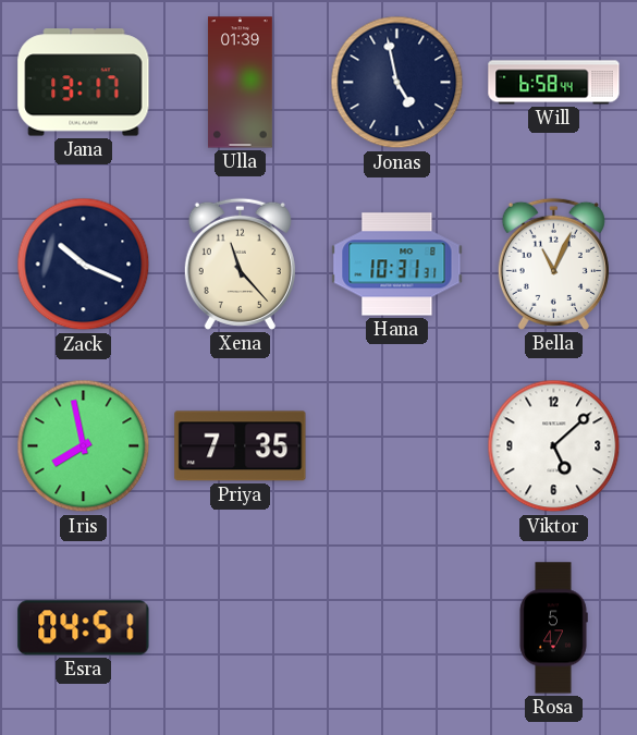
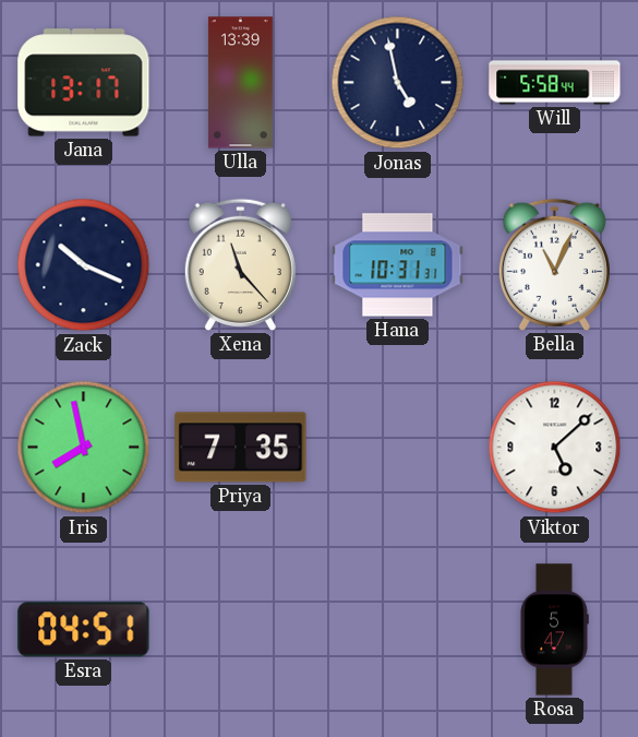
Ulla: 01:39 -> 13:39 (240, 83)
Will: 6:58 -> 5:58 (555, 83)
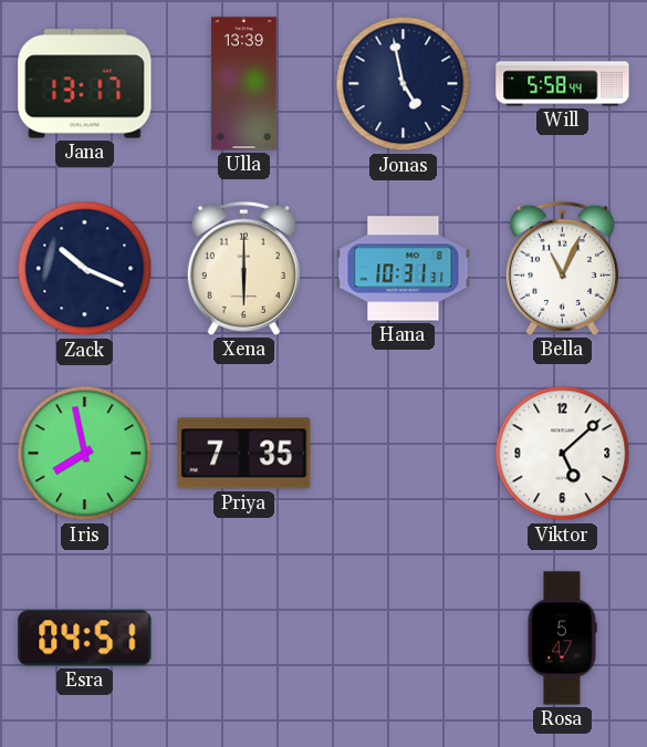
Xena: 11:23 -> 6:00 (243, 268)
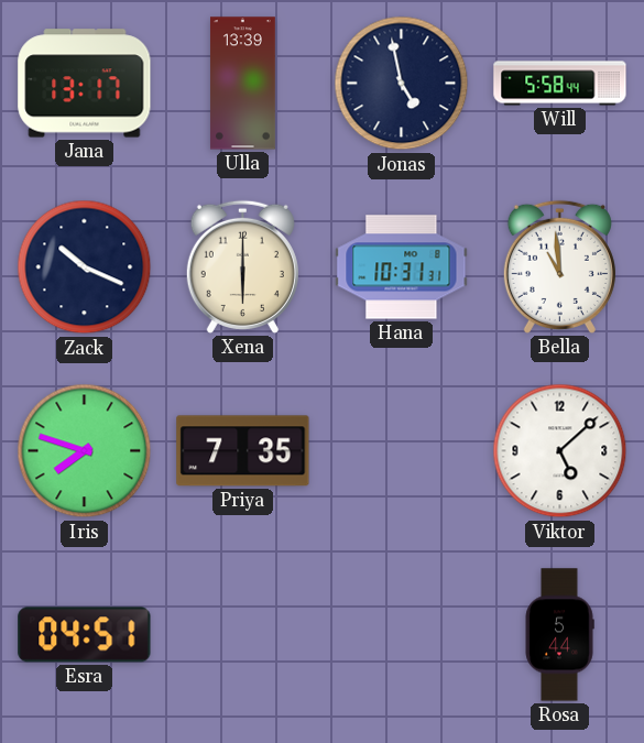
Bella: 11:04 -> 10:59 (559, 266)
Iris: 7:58 -> 7:48 (85, 451)
Rosa: 5:47 -> 5:44 (559, 635)
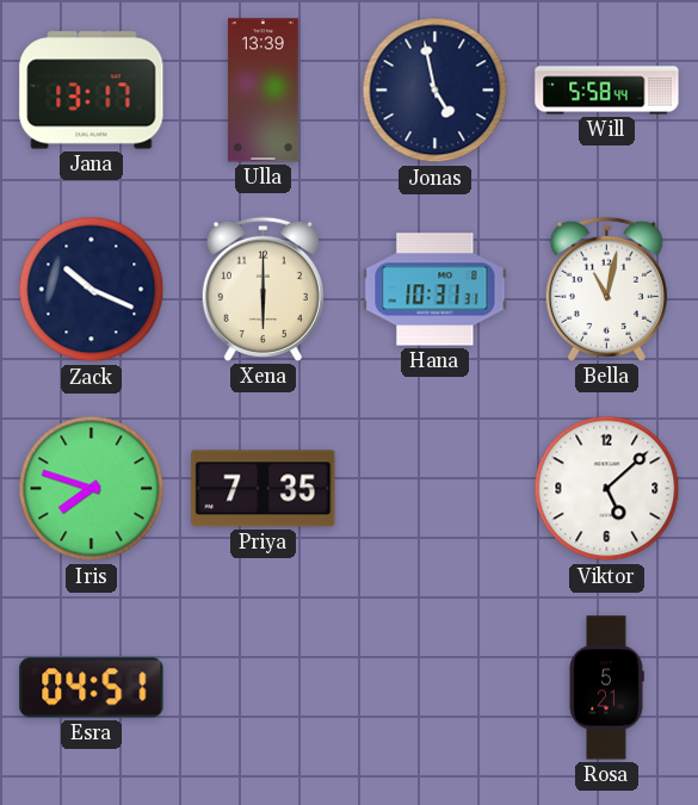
Bella: 10:59 -> 11:02 (606, 289)
Rosa: 5:44 -> 5:21 (606, 688)
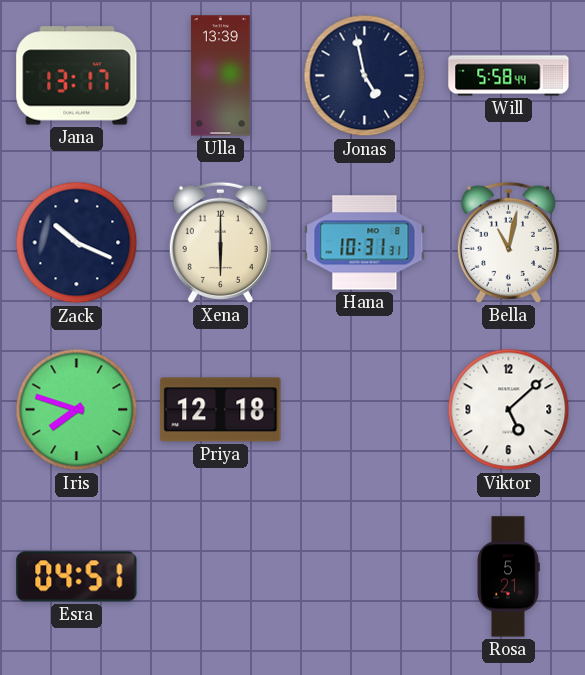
Priya: 7:35 -> 12:18 (221, 410)
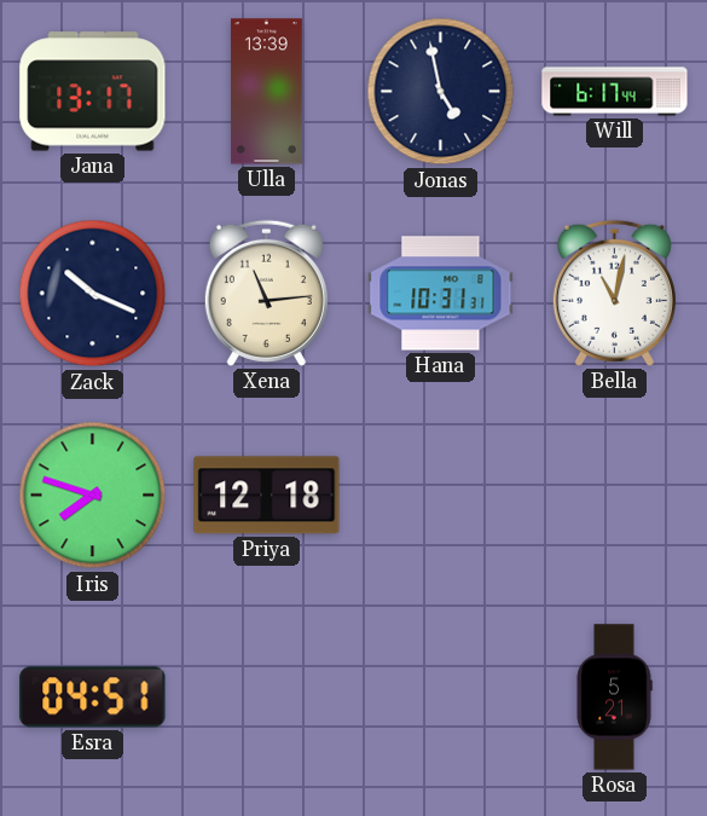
Will: 5:58 -> 6:17 (615, 92)
Xena: 6:00 -> 11:14 (266, 293)
Viktor: 5:08 -> none (509, 410)
